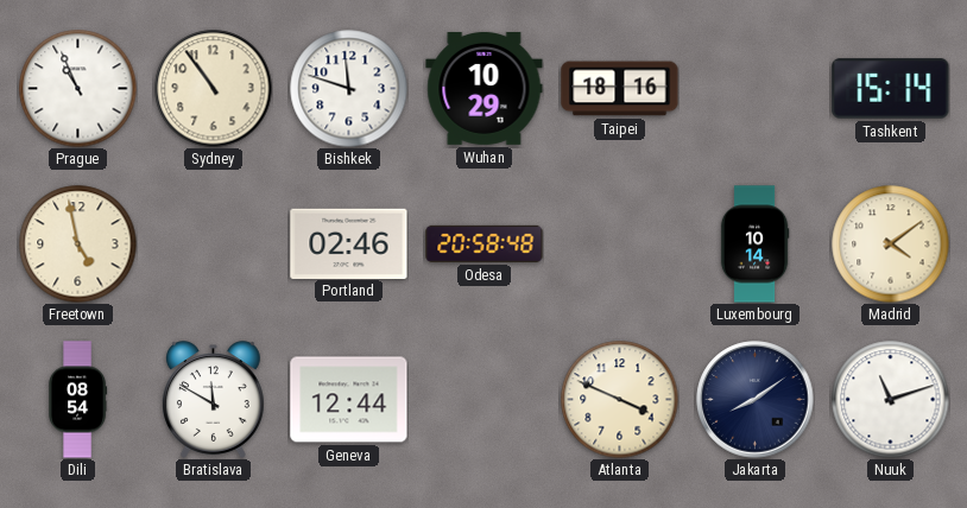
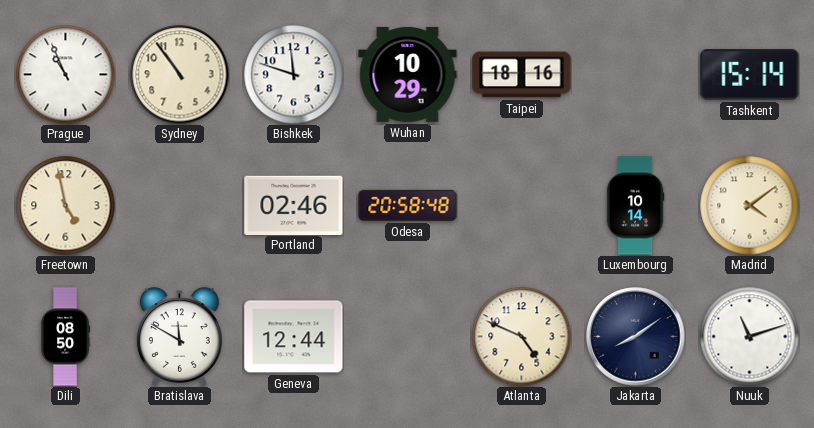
Dili: 08:54 -> 08:50 (66, 337)
Atlanta: 3:49 -> 4:49 (522, 337)
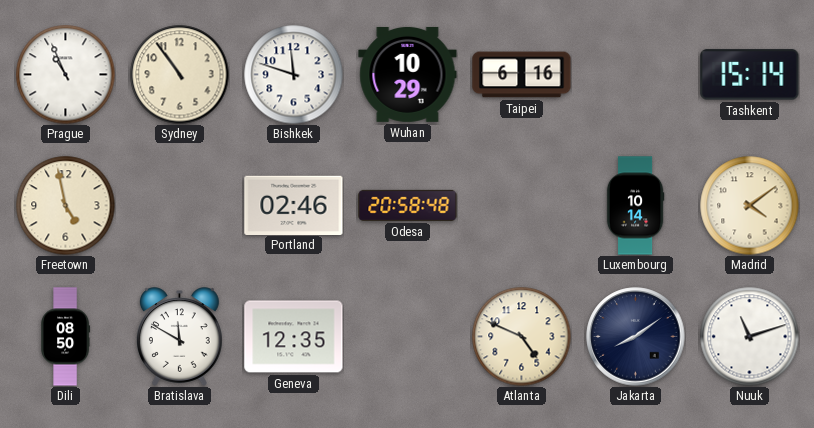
Taipei: 18:16 -> 6:16 (522, 75)
Geneva: 12:44 -> 12:35 (294, 337)
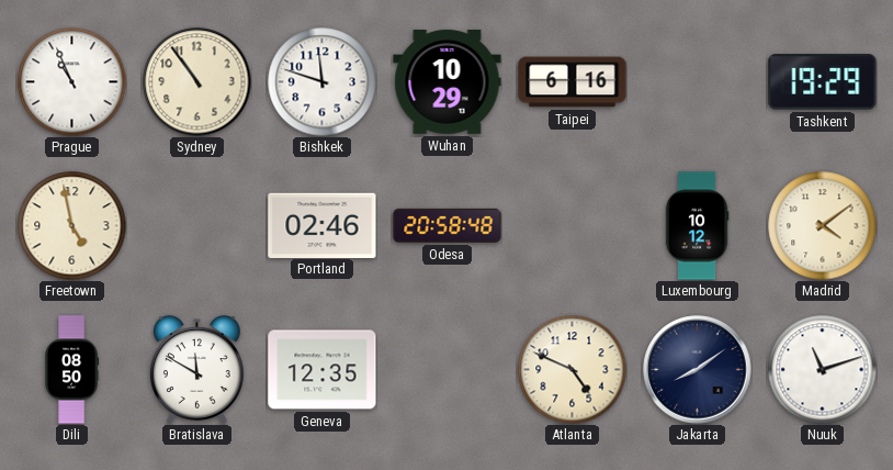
Tashkent: 15:14 -> 19:29 (823, 82)
Luxembourg: 10:14 -> 10:12 (697, 226)
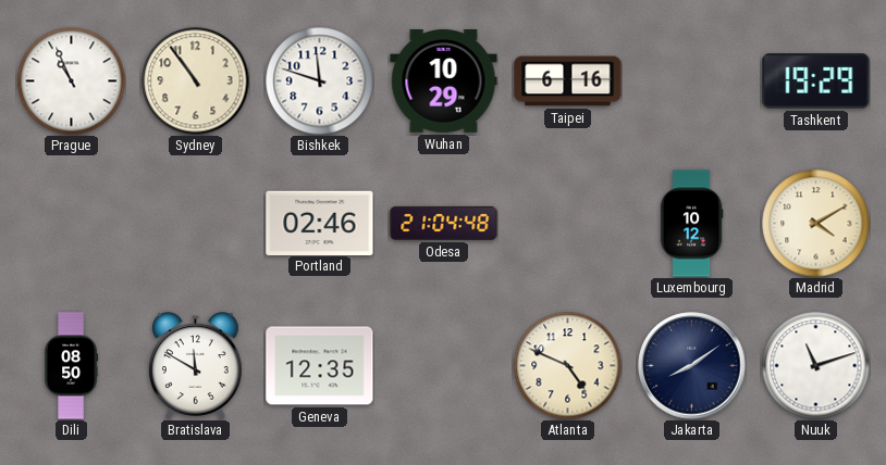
Freetown: 4:58 -> none (72, 226)
Odesa: 20:58 -> 21:04 (444, 223)
Madrid: 4:09 -> 4:10 (816, 224)
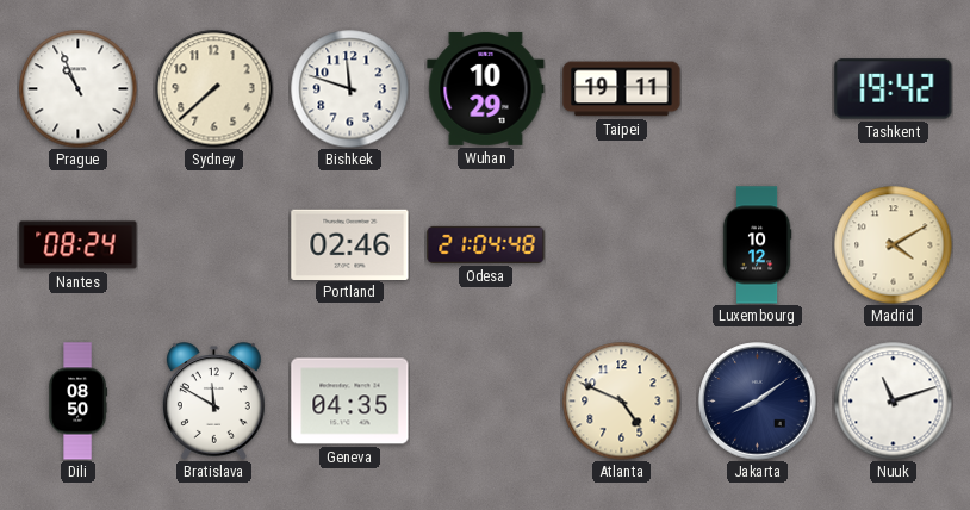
Sydney: 10:54 -> 7:38 (214, 89)
Taipei: 6:16 -> 19:11 (622, 89)
Tashkent: 19:29 -> 19:42 (894, 89)
Nantes: none -> 08:24 (79, 245)
Geneva: 12:35 -> 04:35 (350, 402)
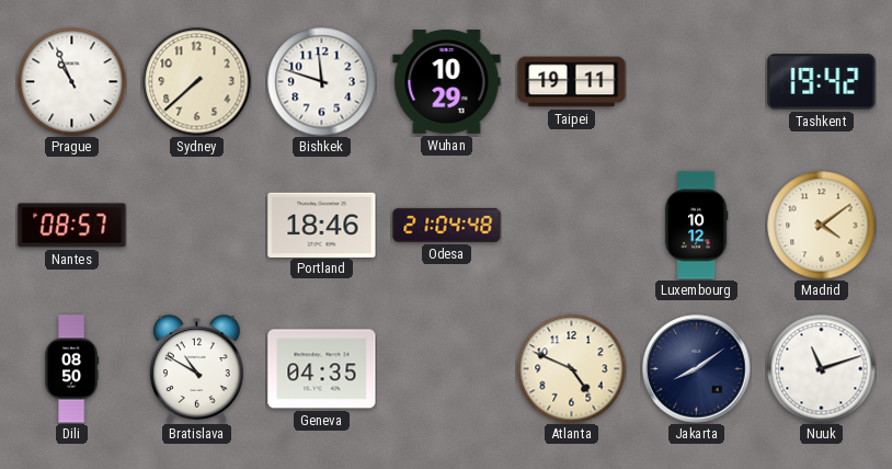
Nantes: 08:24 -> 08:57 (72, 226)
Portland: 02:46 -> 18:46 (322, 225)
Madrid: 4:10 -> 4:09 (822, 226)
Bratislava: 11:50 -> 10:50 (196, 369)
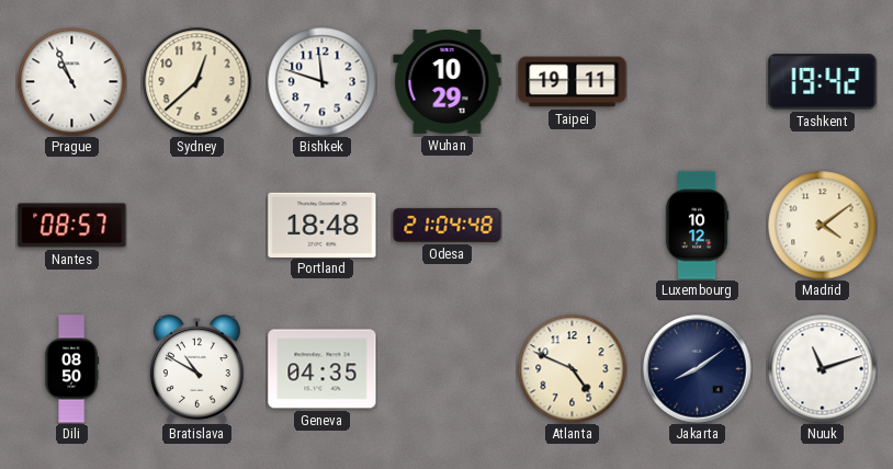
Sydney: 7:38 -> 12:38 (197, 82)
Portland: 18:46 -> 18:48 (323, 225)
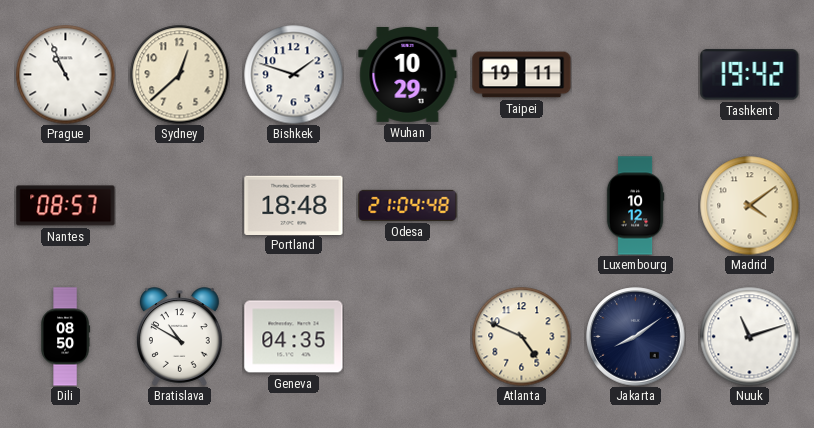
Bishkek: 11:48 -> 1:48 (294, 75)
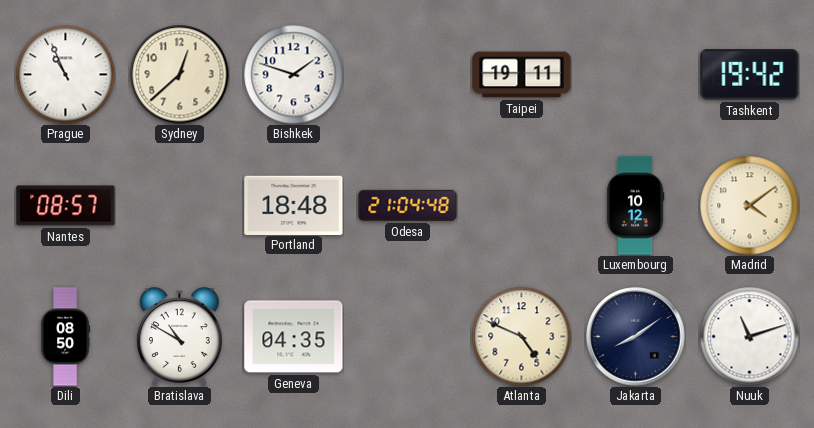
Wuhan: 10:29 -> none (408, 74)
